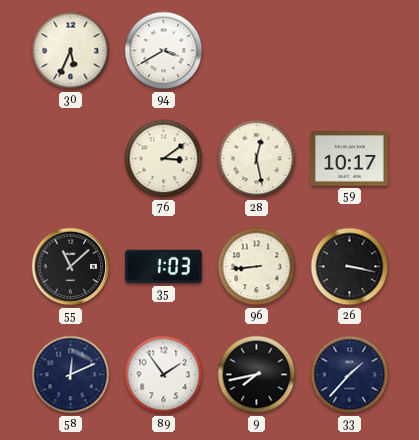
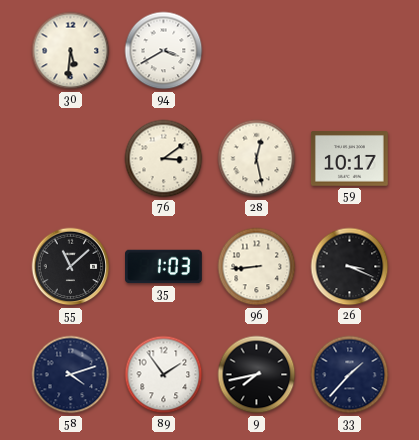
30: 5:34 -> 5:31 (71, 51)
26: 3:17 -> 3:19 (350, 267)
58: 12:11 -> 4:12 (71, 375)
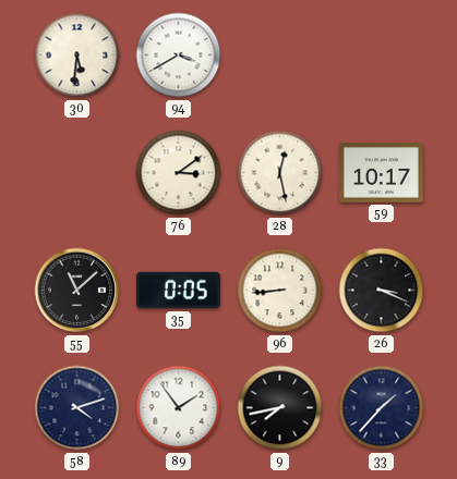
35: 1:03 -> 0:05 (179, 291)
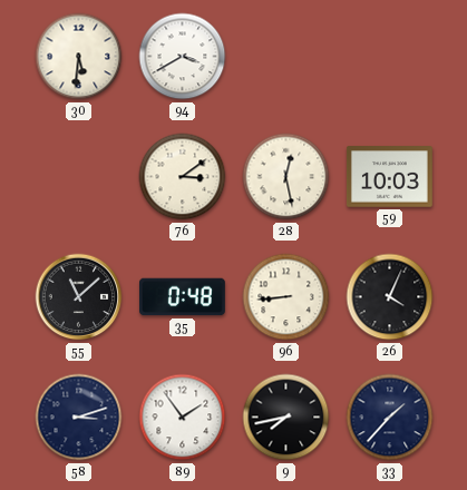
59: 10:17 -> 10:03 (389, 177)
35: 0:05 -> 0:48 (183, 297)
26: 3:19 -> 4:04 (390, 297)
58: 4:12 -> 3:12 (79, 418)
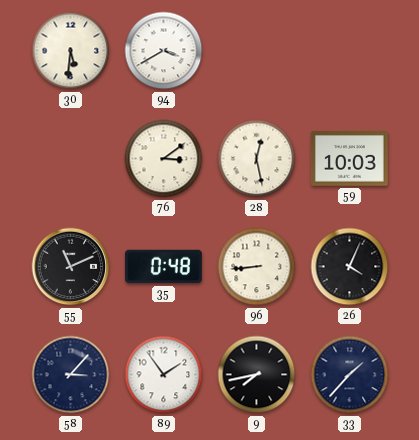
55: 11:08 -> 11:11 (71, 267)
58: 3:12 -> 3:07 (71, 375)
